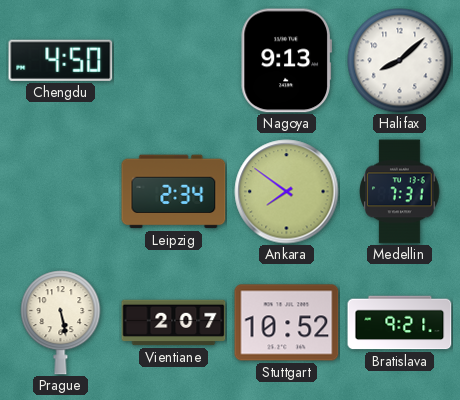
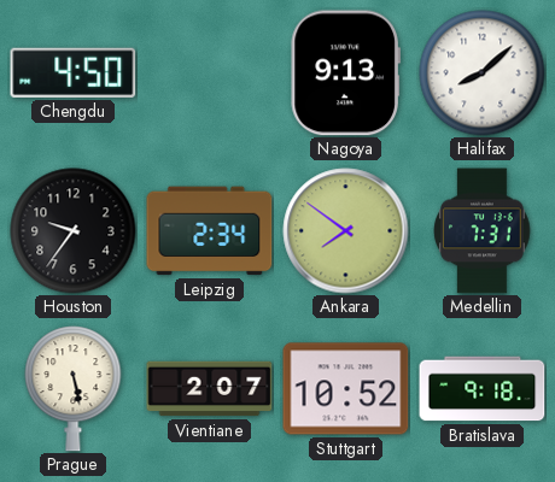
Houston: none -> 9:36 (74, 231)
Bratislava: 9:21 -> 9:18 (483, 389)
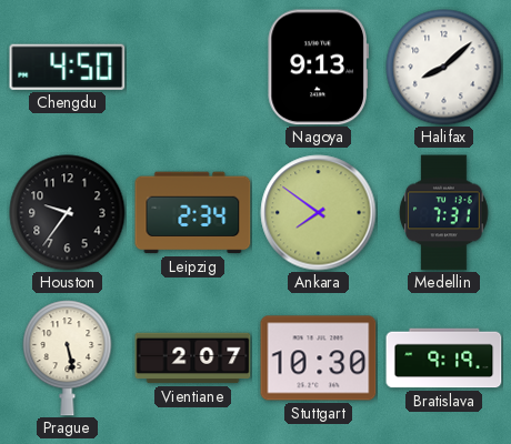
Stuttgart: 10:52 -> 10:30 (319, 359)
Bratislava: 9:18 -> 9:19 (444, 359)
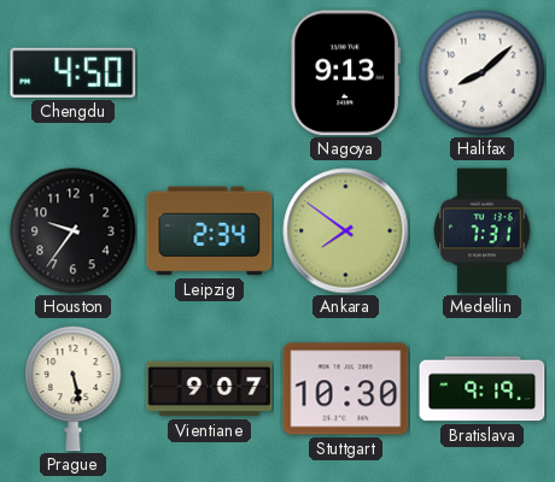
Vientiane: 2:07 -> 9:07 (210, 389)
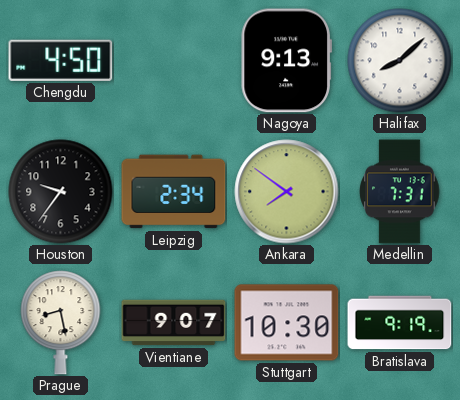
Prague: 5:28 -> 8:28 (61, 323)
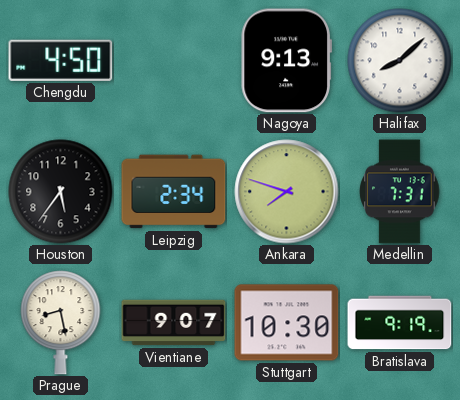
Houston: 9:36 -> 5:36 (61, 192)
Ankara: 7:51 -> 7:48 (287, 192)
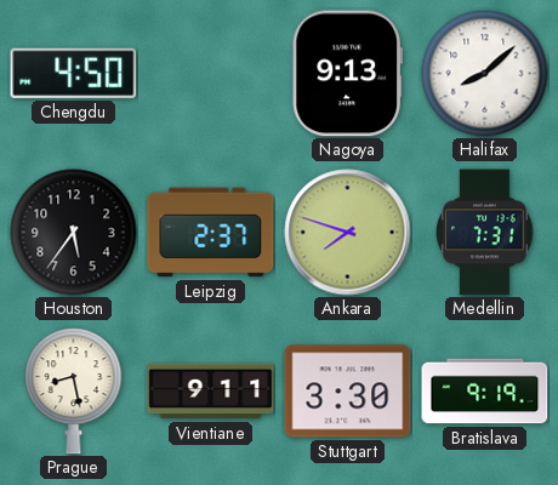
Leipzig: 2:34 -> 2:37 (211, 233)
Vientiane: 9:07 -> 9:11 (211, 392)
Stuttgart: 10:30 -> 3:30 (348, 392)
